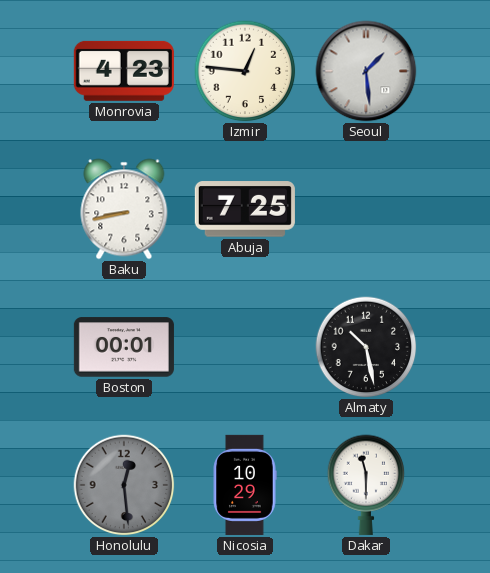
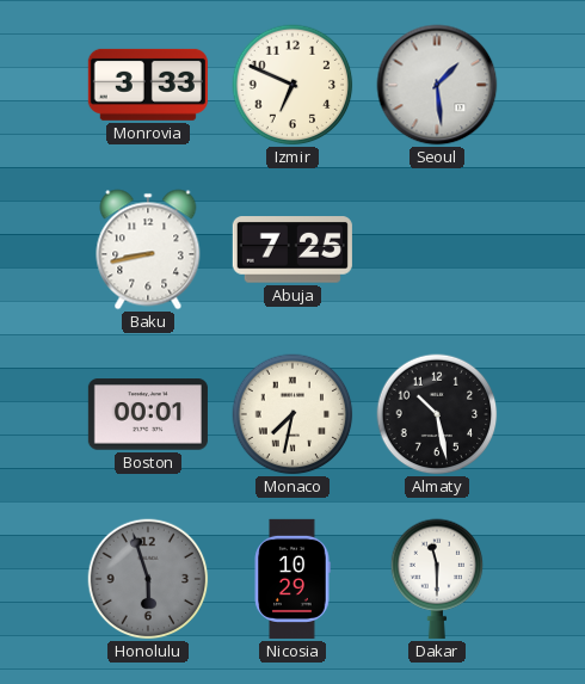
Monrovia: 4:23 -> 3:33 (148, 85)
Izmir: 12:46 -> 6:49 (292, 85)
Monaco: none -> 7:32 (292, 414)
Honolulu: 12:29 -> 5:57 (148, 579)
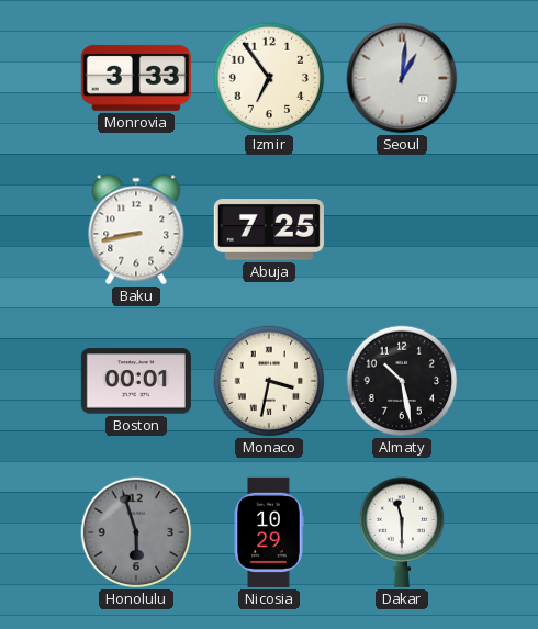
Izmir: 6:49 -> 6:54 (269, 78)
Seoul: 1:29 -> 1:01 (402, 78)
Monaco: 7:32 -> 3:32 (269, 381)
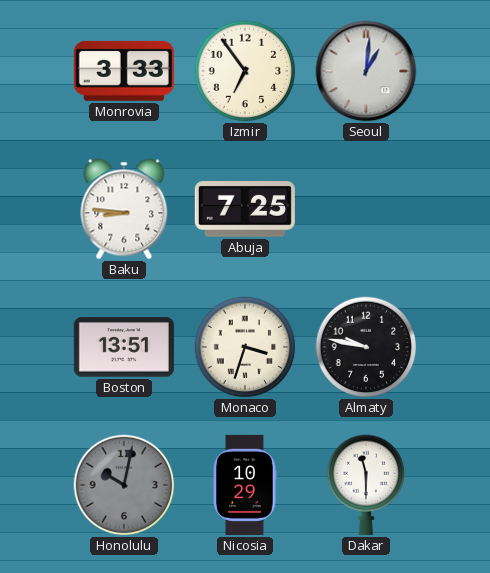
Baku: 8:43 -> 8:46 (124, 209)
Boston: 00:01 -> 13:51 (124, 347)
Monaco: 3:32 -> 3:33 (245, 347)
Almaty: 10:28 -> 9:47 (366, 347)
Honolulu: 5:57 -> 10:02 (124, 485)
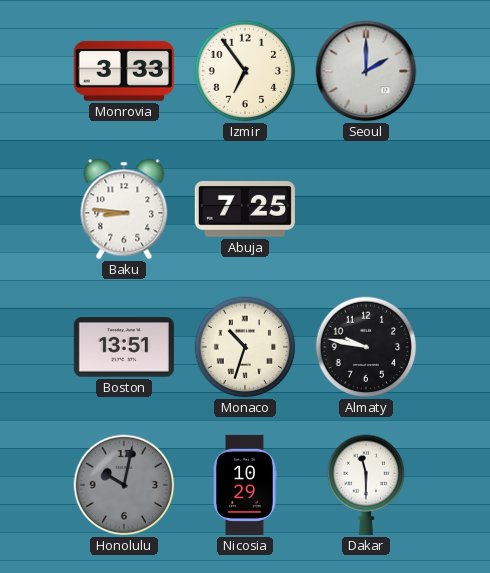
Seoul: 1:01 -> 2:00 (366, 71)
Monaco: 3:33 -> 10:33 (245, 347)
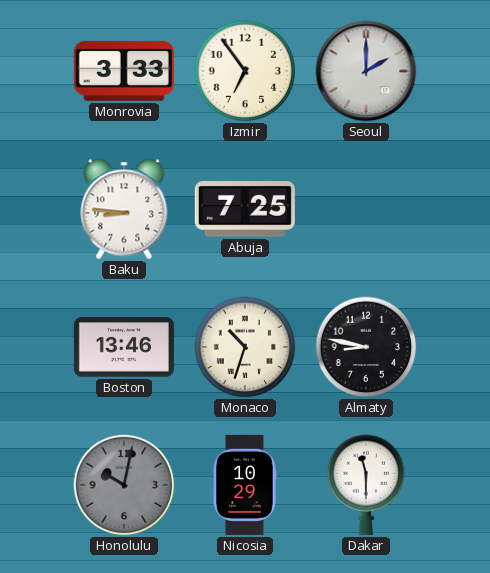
Boston: 13:51 -> 13:46 (124, 347)
Almaty: 9:47 -> 8:47 (366, 347)
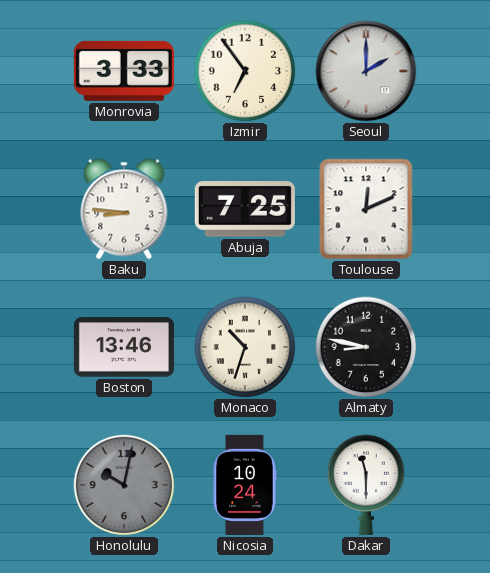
Toulouse: none -> 12:11 (366, 209)
Nicosia: 10:29 -> 10:24 (245, 485)
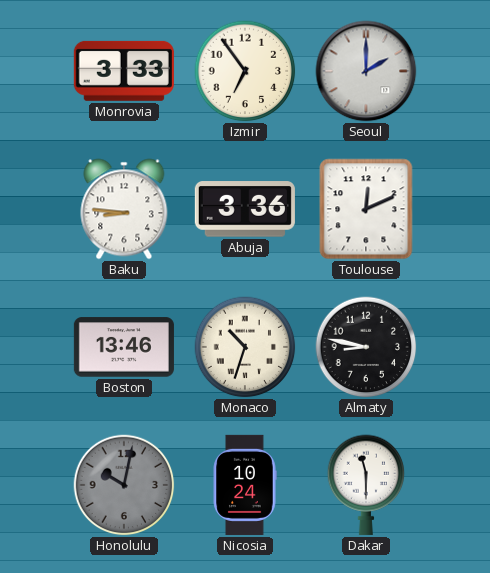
Abuja: 7:25 -> 3:36 (245, 209)
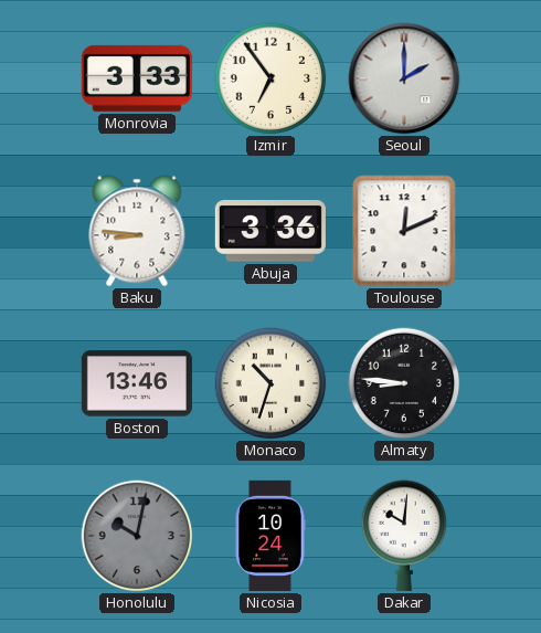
Almaty: 8:47 -> 8:46 (404, 383)
Dakar: 11:30 -> 10:01 (404, 536)
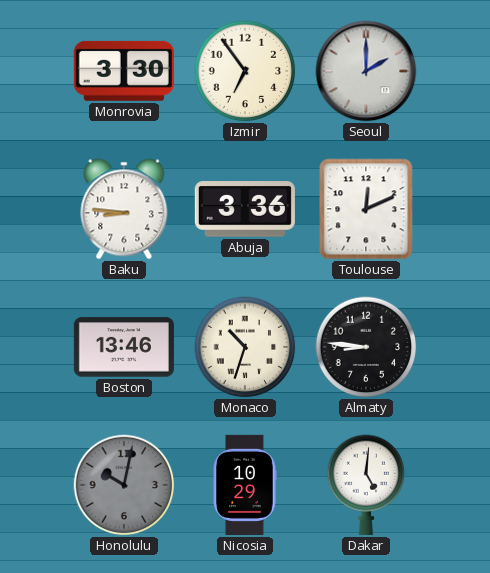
Monrovia: 3:33 -> 3:30 (124, 71)
Nicosia: 10:24 -> 10:29 (245, 485)
Dakar: 10:01 -> 5:01 (366, 485)
